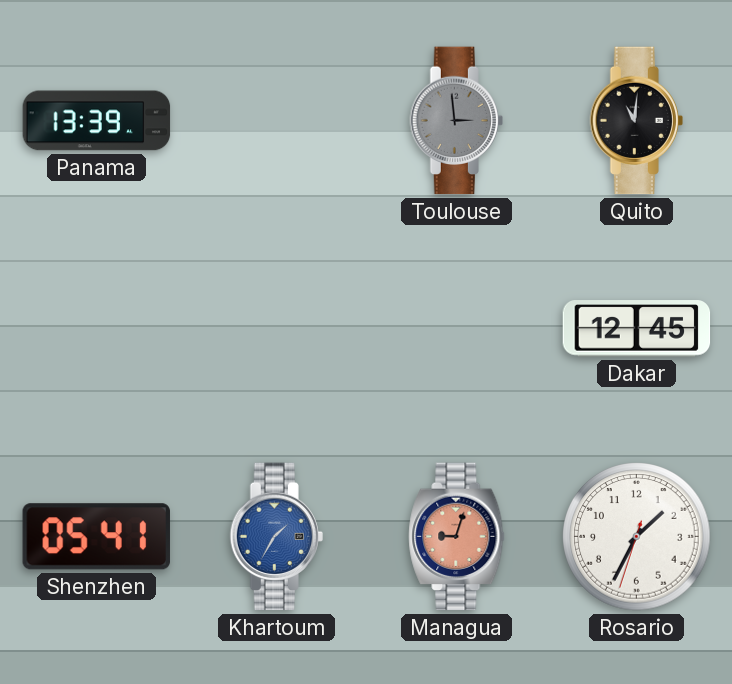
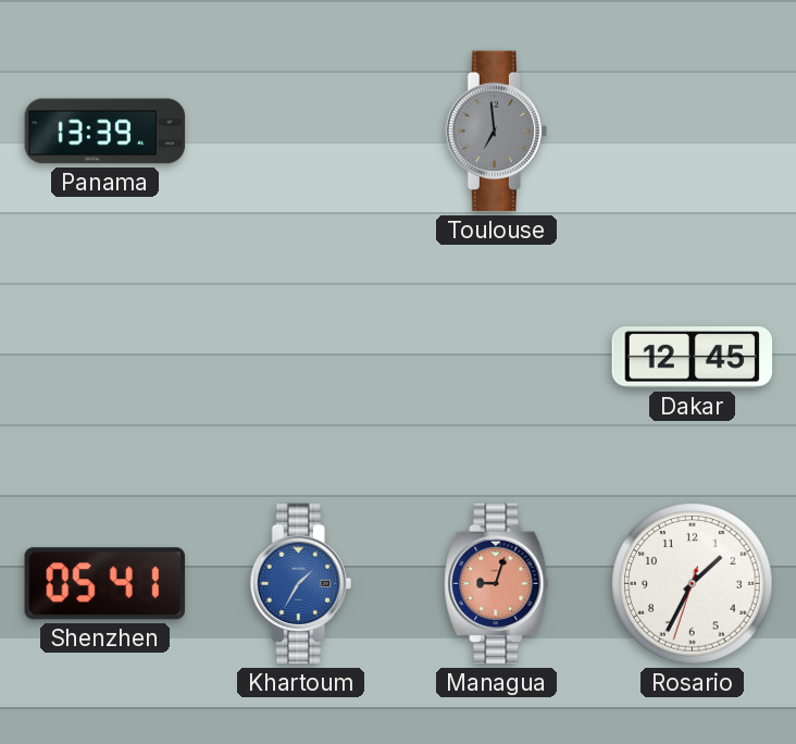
Toulouse: 2:59 -> 6:59 (496, 132)
Quito: 11:01 -> none (636, 121)
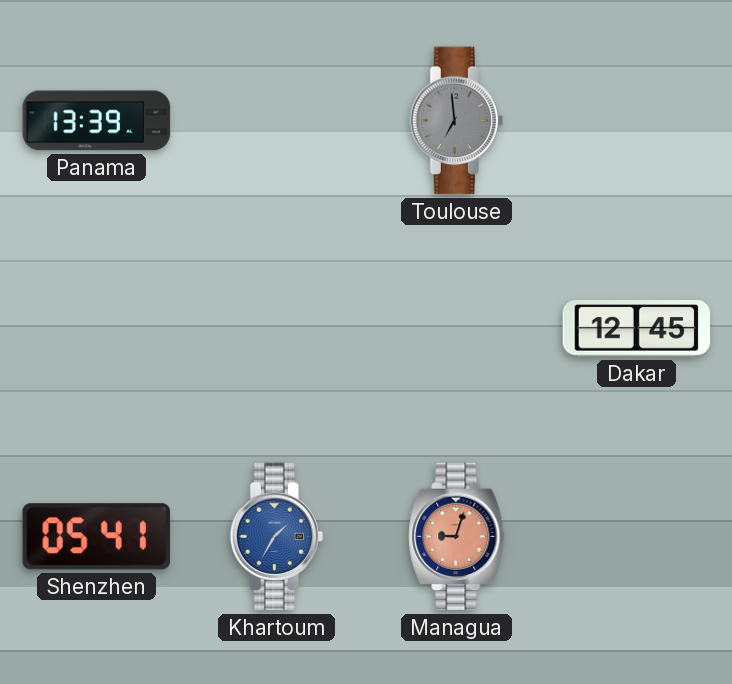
Rosario: 1:34 -> none (693, 584)
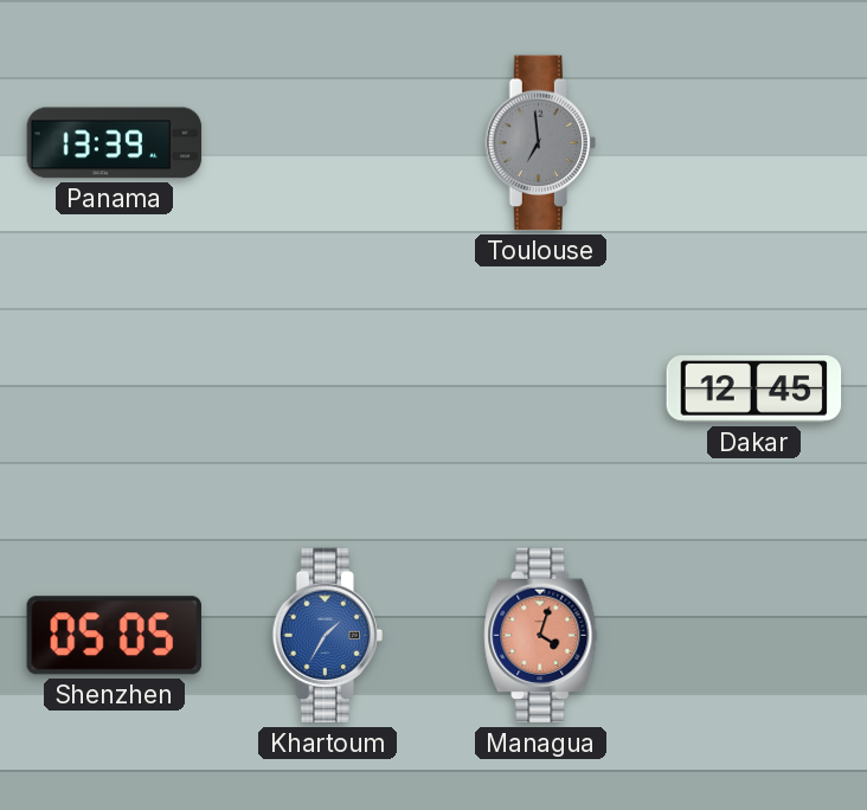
Shenzhen: 05:41 -> 05:05 (114, 636)
Managua: 9:03 -> 4:03 (541, 636)
